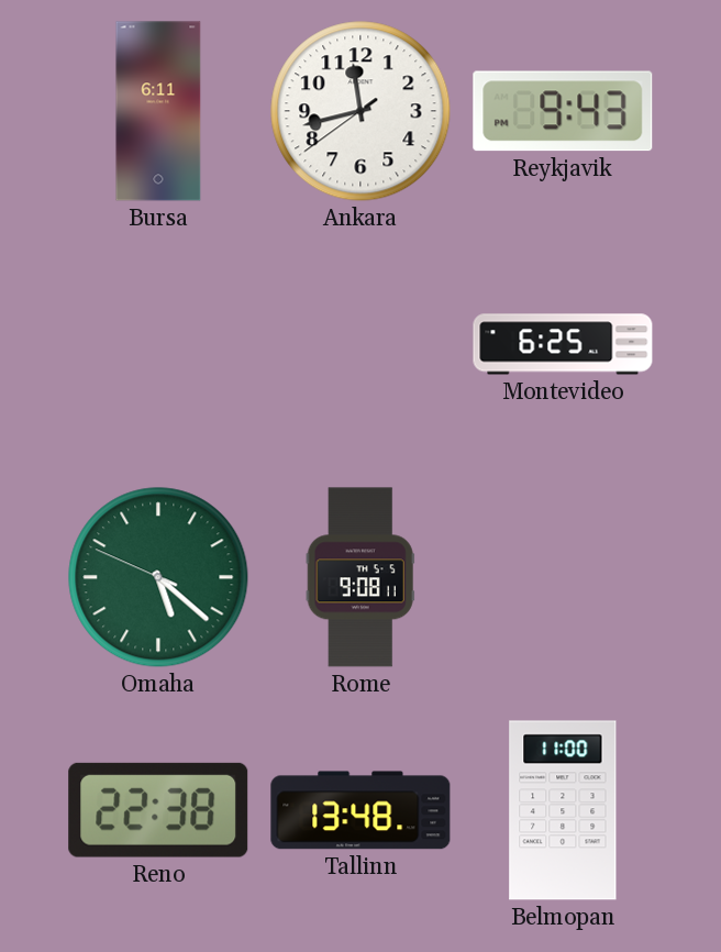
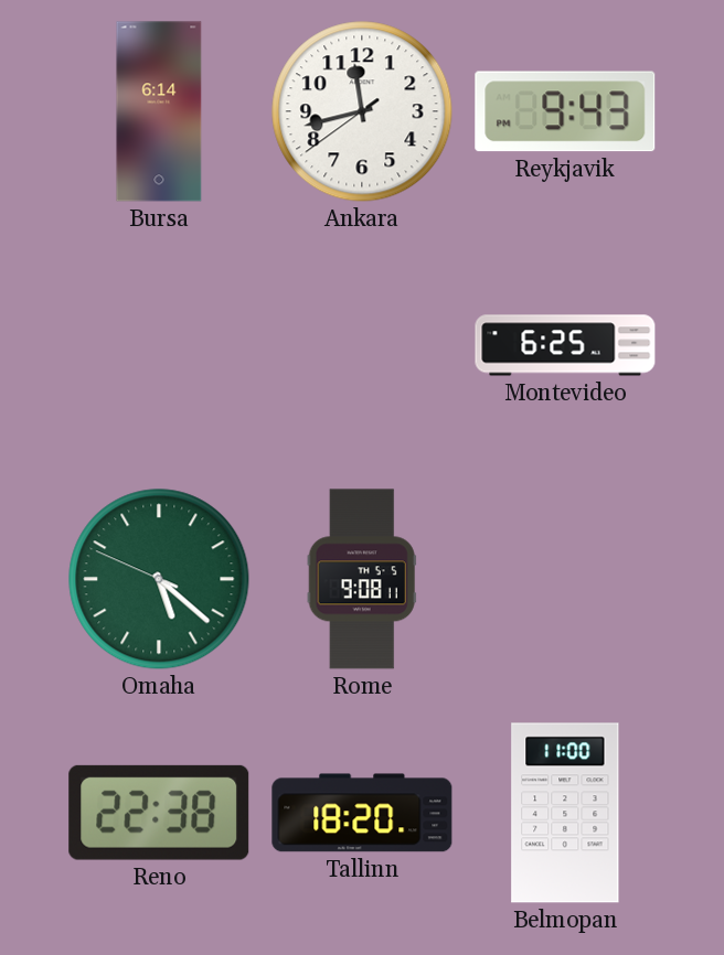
Bursa: 6:11 -> 6:14 (159, 111)
Tallinn: 13:48 -> 18:20 (362, 813)
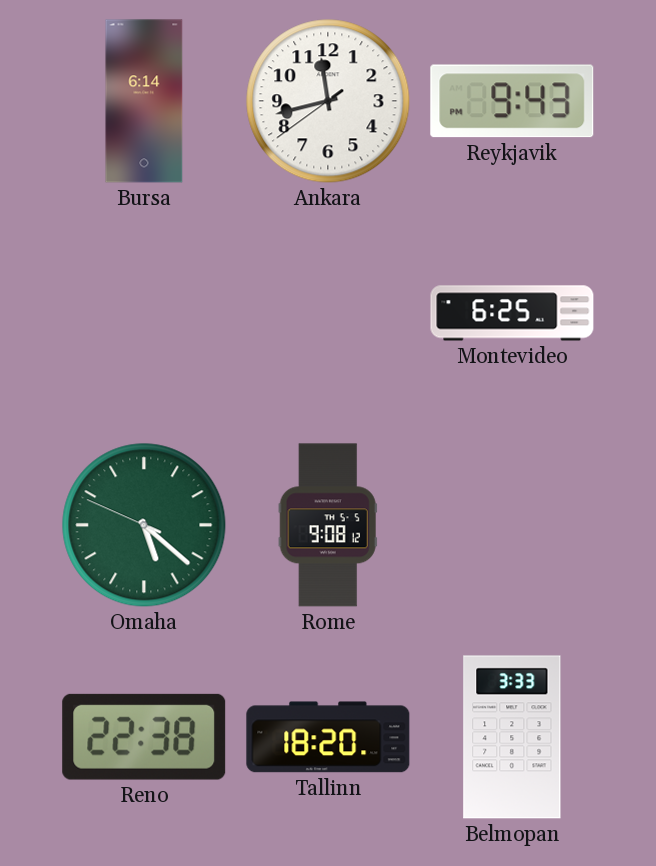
Rome: 9:08:11 -> 9:08:12 (328, 525)
Belmopan: 11:00 -> 3:33 (512, 737)
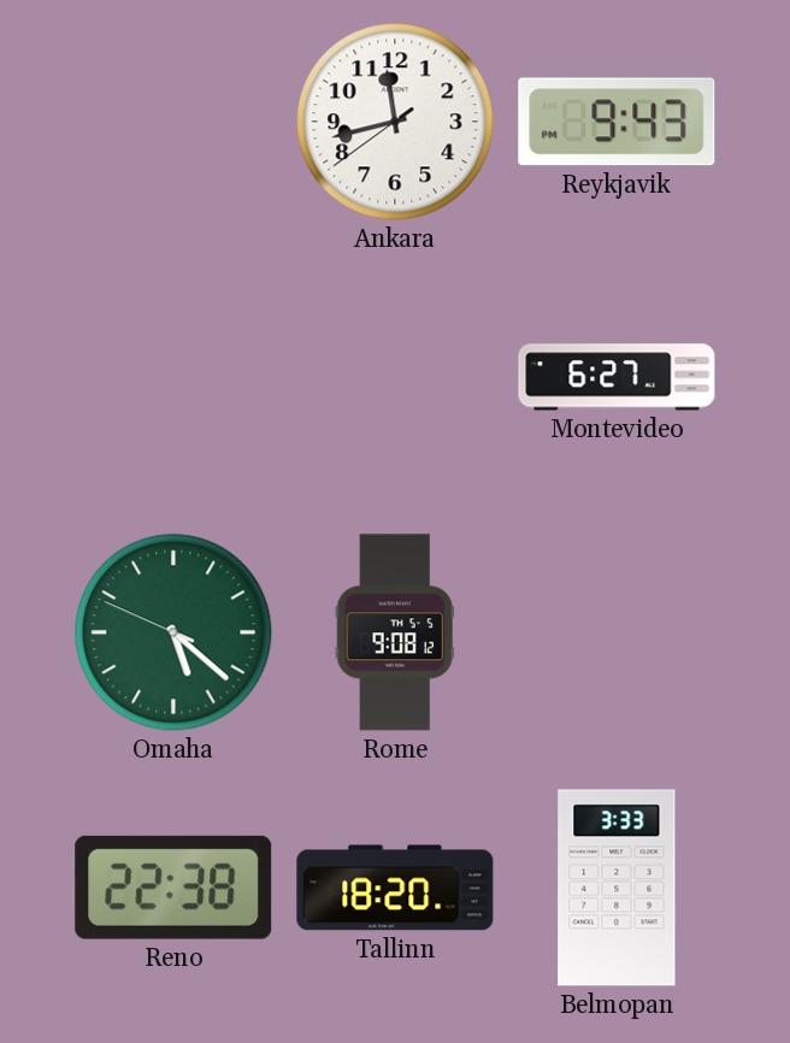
Bursa: 6:14 -> none (144, 101)
Montevideo: 6:25 -> 6:27 (617, 377)
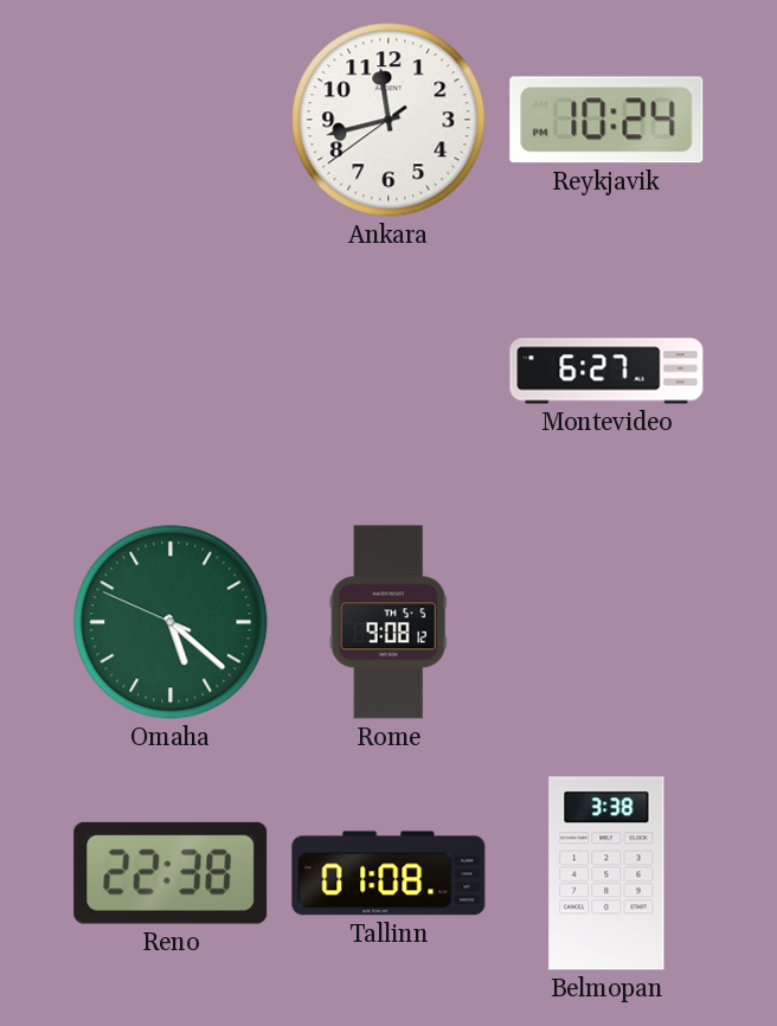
Reykjavik: 9:43 -> 10:24 (606, 120)
Tallinn: 18:20 -> 01:08 (389, 873)
Belmopan: 3:33 -> 3:38 (606, 873)
